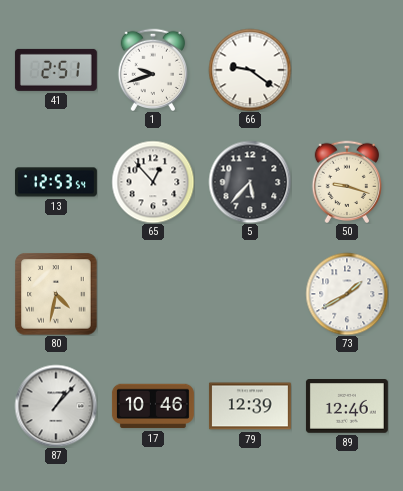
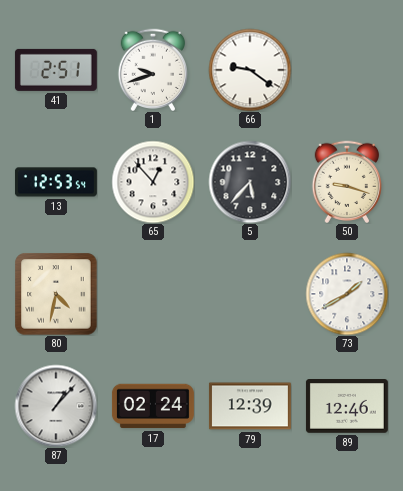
17: 10:46 -> 02:24 (153, 406)
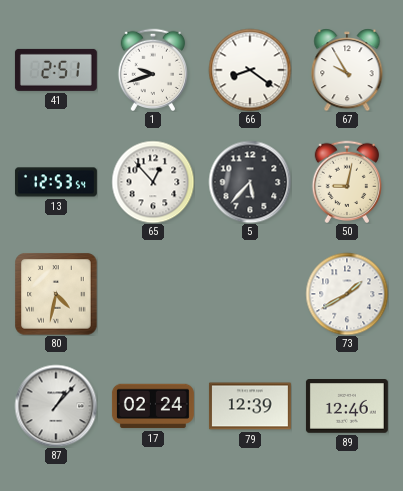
66: 9:21 -> 8:21 (250, 70)
67: none -> 9:55 (347, 70)
50: 9:18 -> 9:02 (346, 181)
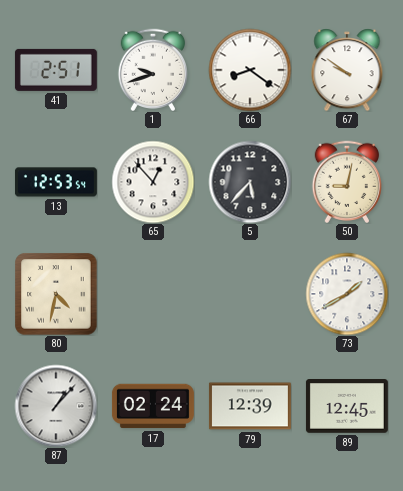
67: 9:55 -> 9:51 (347, 70)
89: 12:46 -> 12:45 (347, 406)
